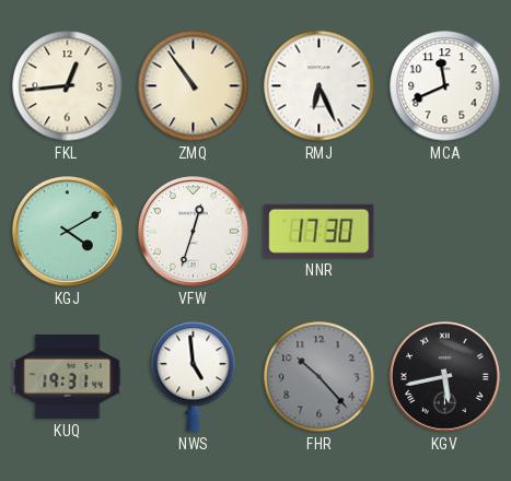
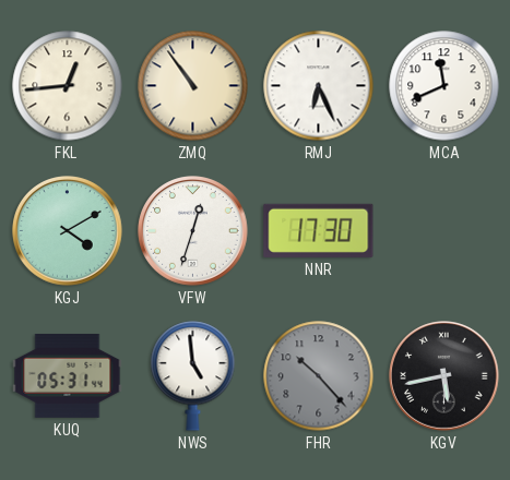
KUQ: 19:31 -> 05:31 (68, 375)
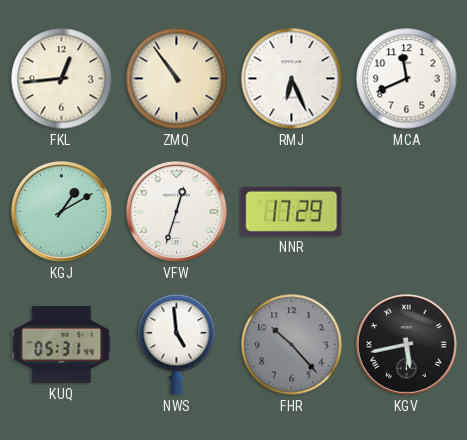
KGJ: 4:10 -> 1:10 (62, 212)
NNR: 17:30 -> 17:29 (292, 211)
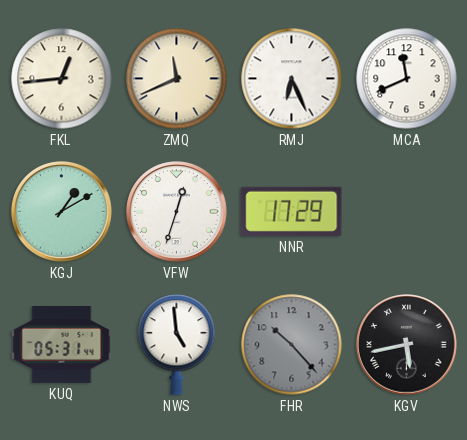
ZMQ: 10:54 -> 11:41 (177, 79)
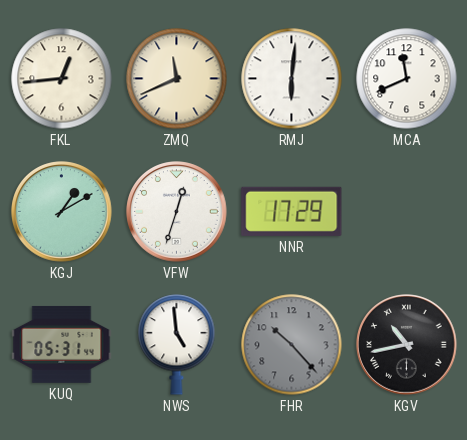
RMJ: 6:26 -> 6:01 (292, 79)
KGV: 5:43 -> 10:43 (407, 345)
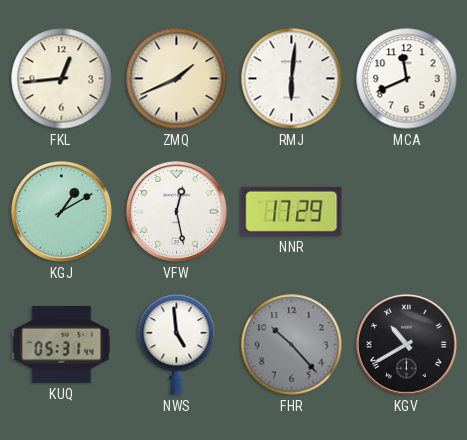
ZMQ: 11:41 -> 1:41 (177, 79)
VFW: 12:33 -> 12:28 (177, 212)
KGV: 10:43 -> 10:40 (407, 345)
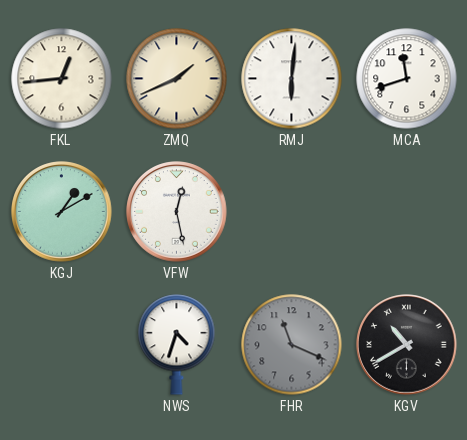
MCA: 11:41 -> 11:42 (407, 79)
NNR: 17:29 -> none (292, 211)
KUQ: 05:31 -> none (62, 344)
NWS: 4:59 -> 4:33 (177, 345)
FHR: 10:23 -> 11:19 (292, 345)
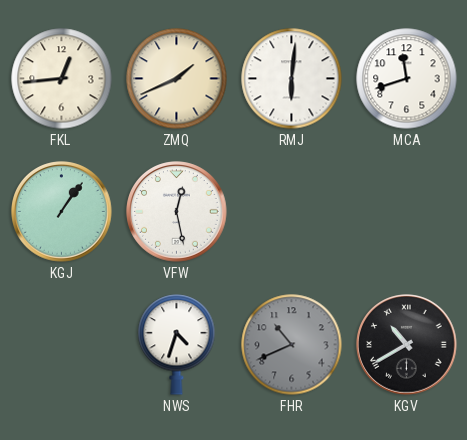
KGJ: 1:10 -> 1:06 (62, 212)
FHR: 11:19 -> 10:41 (292, 345)
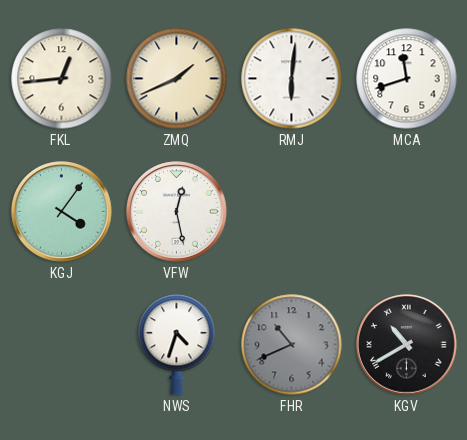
KGJ: 1:06 -> 4:06 (62, 212)
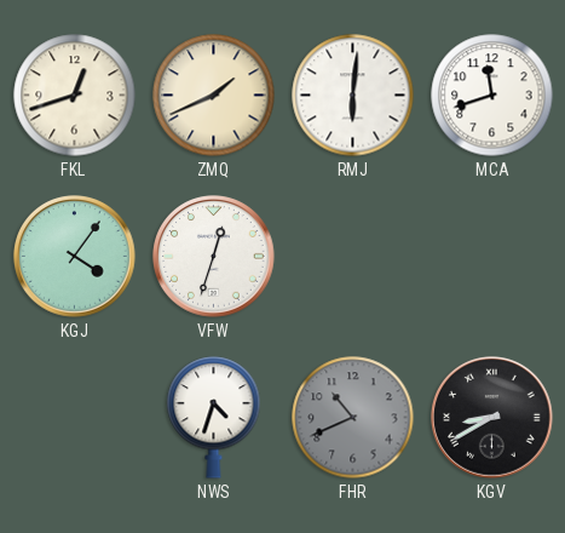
FKL: 12:44 -> 12:42 (75, 96)
VFW: 12:28 -> 12:33 (214, 257)
KGV: 10:40 -> 8:40 (492, 418)
